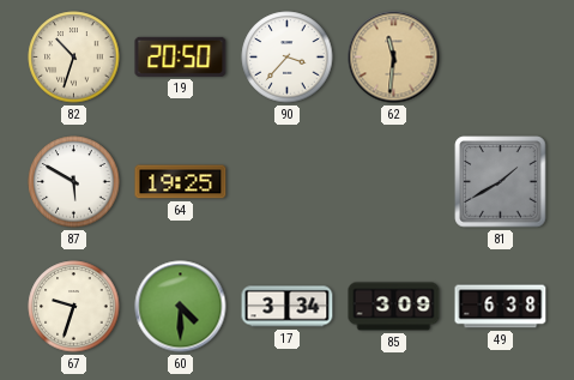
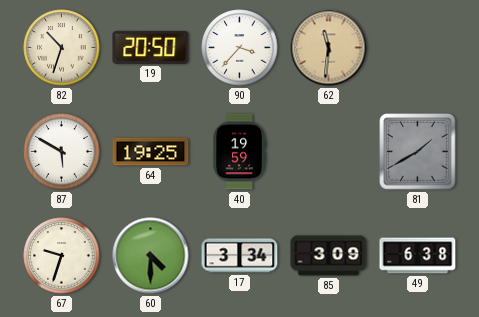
40: none -> 19:59 (239, 152)
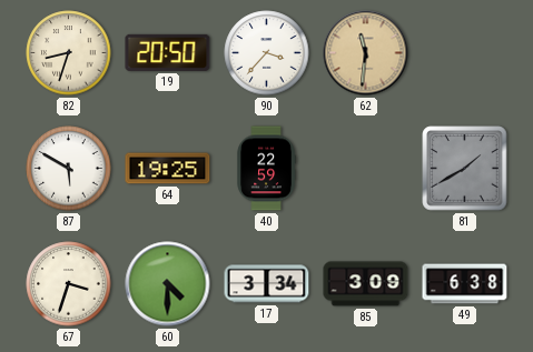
82: 10:33 -> 8:33 (69, 53)
40: 19:59 -> 22:59 (266, 169)
67: 9:33 -> 3:33 (69, 284)
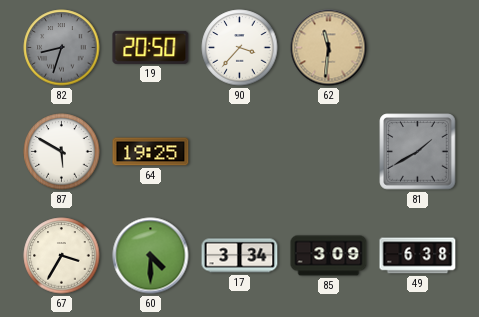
82 dial: cream -> grey (62, 48)
40: 22:59 -> none (266, 169)
67: 3:33 -> 3:35 (62, 256)
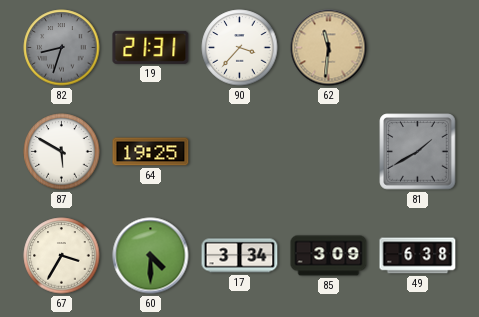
19: 20:50 -> 21:31 (151, 47)
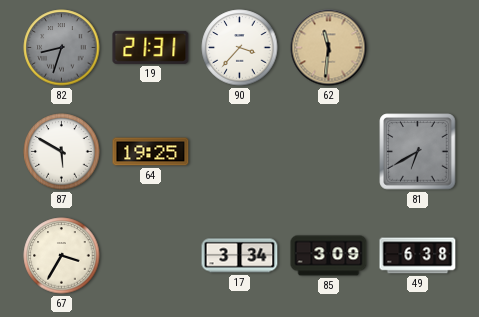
81: 1:40 -> 6:40 (418, 152)
60: 4:30 -> none (151, 256)
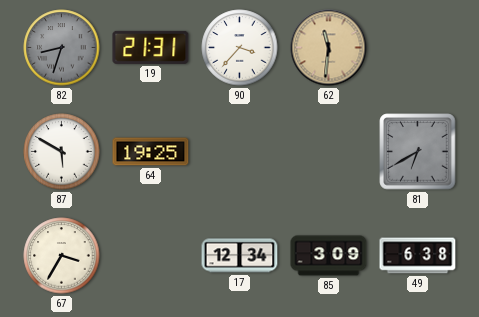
17: 3:34 -> 12:34 (240, 256)
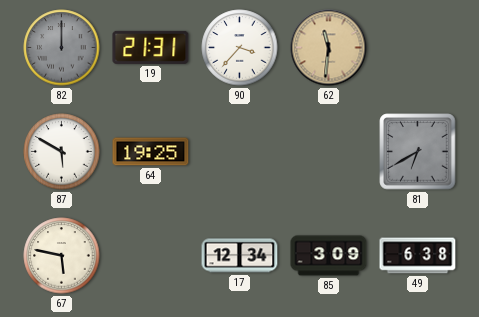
82: 8:33 -> 12:00 (62, 48)
67: 3:35 -> 5:47 (62, 256)
